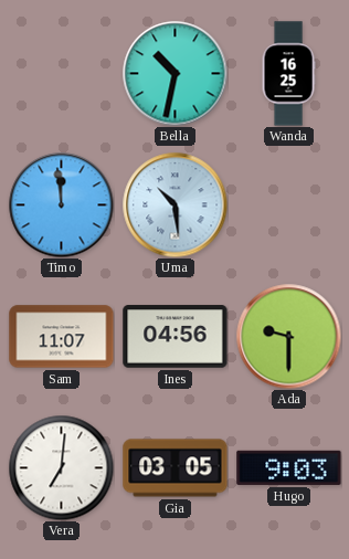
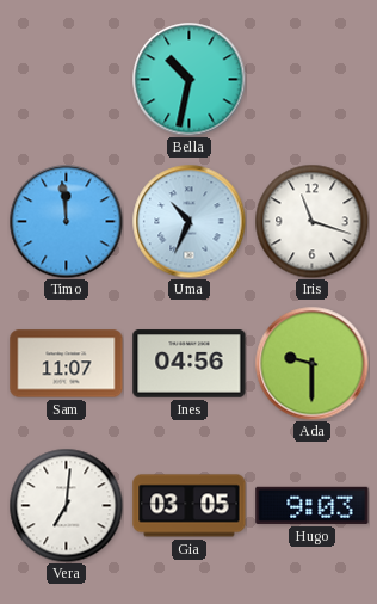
Wanda: 16:25 -> none (288, 74)
Uma: 10:29 -> 10:34 (188, 221)
Iris: none -> 11:18 (311, 221)
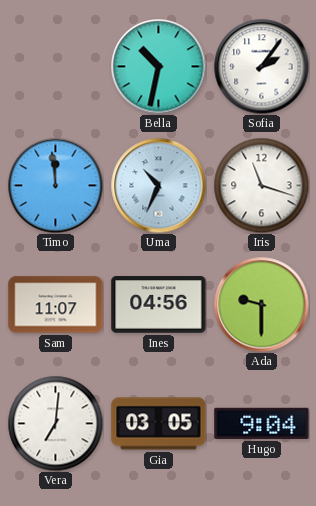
Sofia: none -> 2:06 (261, 66)
Hugo: 9:03 -> 9:04 (262, 423)
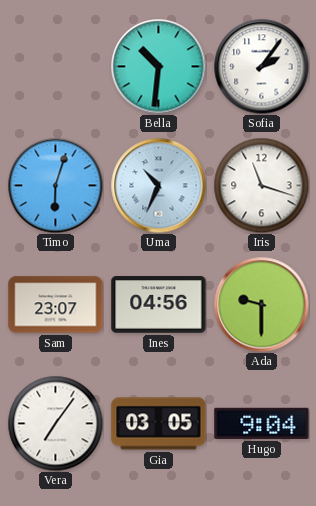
Bella: 10:32 -> 10:31 (158, 66)
Timo: 11:59 -> 6:03 (55, 185)
Sam: 11:07 -> 23:07 (56, 305)
Vera: 7:01 -> 7:06 (55, 423)
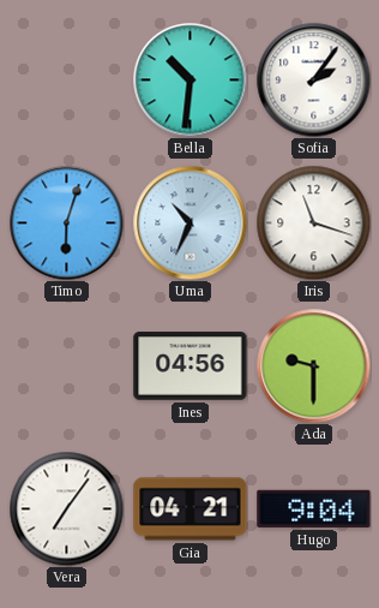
Sam: 23:07 -> none (56, 305)
Gia: 03:05 -> 04:21 (191, 509)
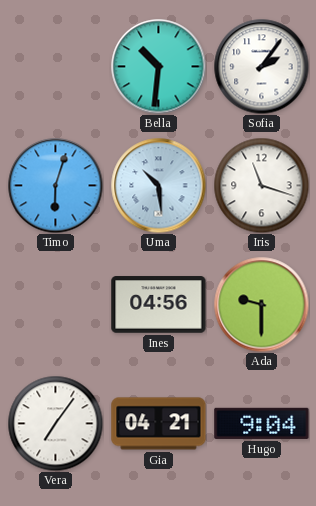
Uma: 10:34 -> 10:29 (158, 185)
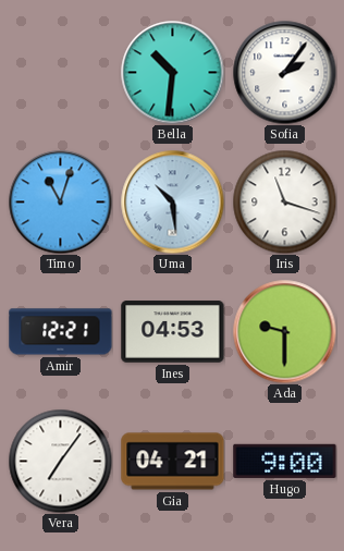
Timo: 6:03 -> 11:03 (60, 201)
Amir: none -> 12:21 (61, 332)
Ines: 04:56 -> 04:53 (173, 332)
Hugo: 9:04 -> 9:00 (285, 461)
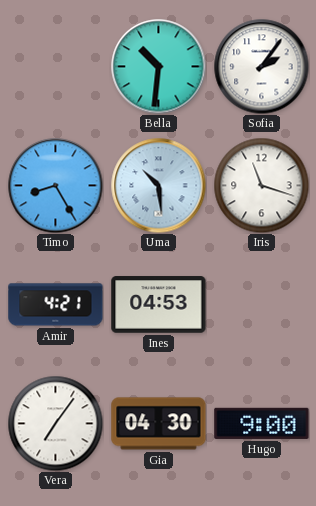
Timo: 11:03 -> 8:25 (55, 185)
Amir: 12:21 -> 4:21 (56, 305)
Ada: 9:30 -> none (284, 331)
Gia: 04:21 -> 04:30 (159, 424)
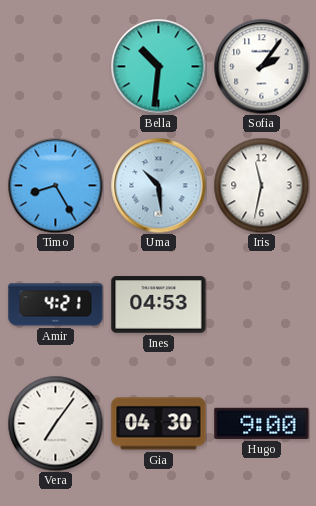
Iris: 11:18 -> 11:32 (261, 185)
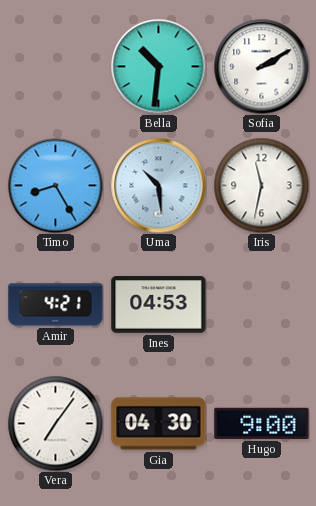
Sofia: 2:06 -> 2:10 (261, 66)
